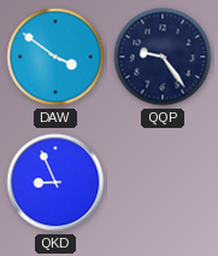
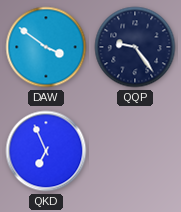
QKD: 8:56 -> 6:56 (46, 151)
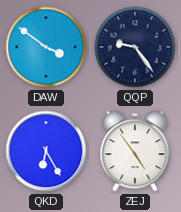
QKD: 6:56 -> 6:25 (46, 151)
ZEJ: none -> 4:54 (135, 151)
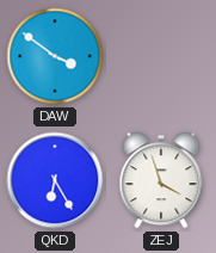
QQP: 9:24 -> none (135, 47)
ZEJ: 4:54 -> 3:57 (161, 180)
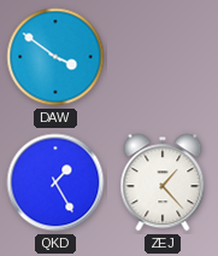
QKD: 6:25 -> 1:25 (55, 182)
ZEJ: 3:57 -> 1:23 (163, 182)
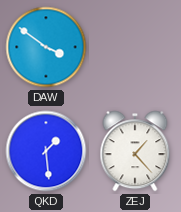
QKD: 1:25 -> 1:29 (46, 151)
